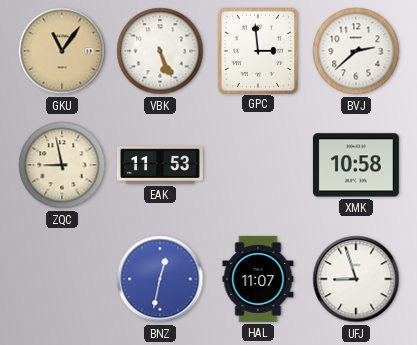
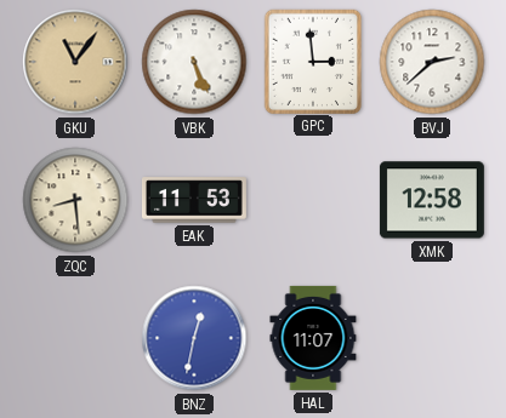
ZQC: 8:58 -> 8:29 (75, 200)
XMK: 10:58 -> 12:58 (432, 200)
UFJ: 8:57 -> none (356, 279)
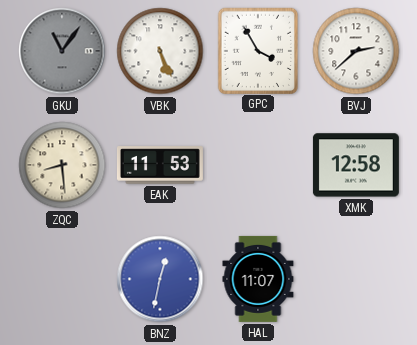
GKU dial: champagne -> grey (62, 51)
GPC: 2:59 -> 3:55 (257, 50)
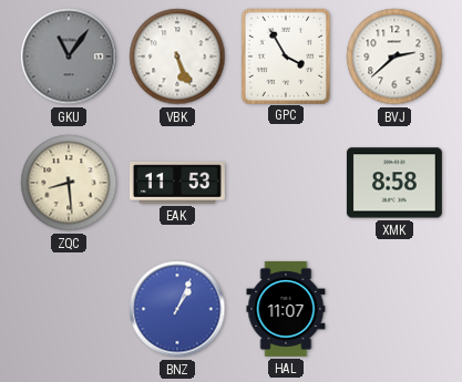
XMK: 12:58 -> 8:58 (394, 183)
BNZ: 12:32 -> 1:04 (177, 309)
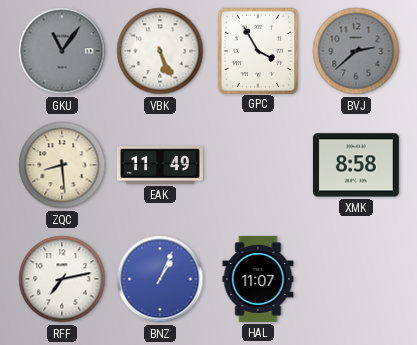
BVJ dial: white -> grey (356, 51)
EAK: 11:53 -> 11:49 (160, 165)
RFF: none -> 7:13 (62, 279)
